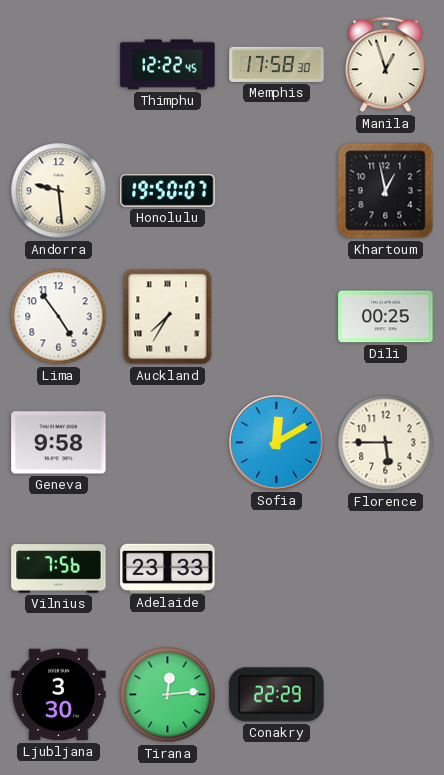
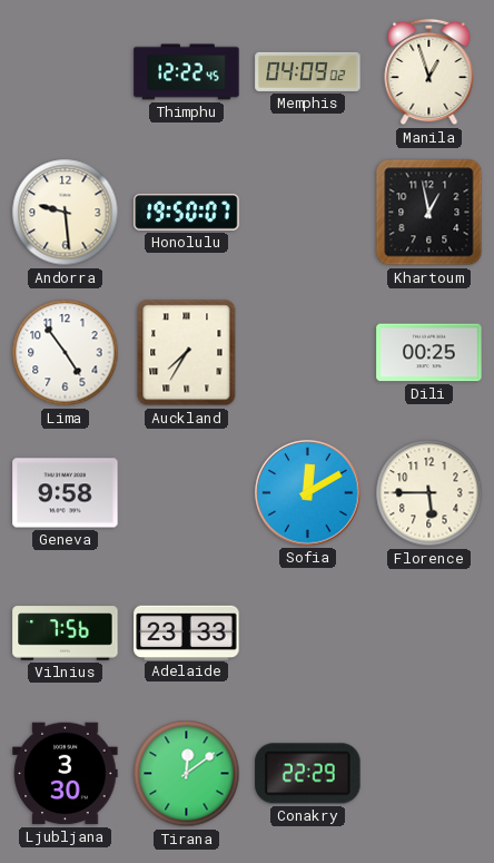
Memphis: 17:58 -> 04:09 (308, 71)
Tirana: 12:14 -> 12:09 (187, 774)
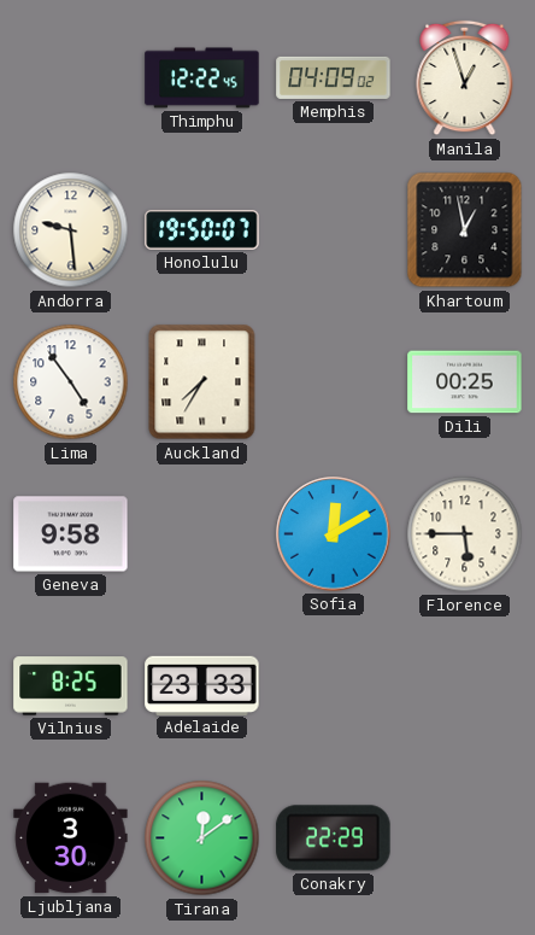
Vilnius: 7:56 -> 8:25 (71, 686)
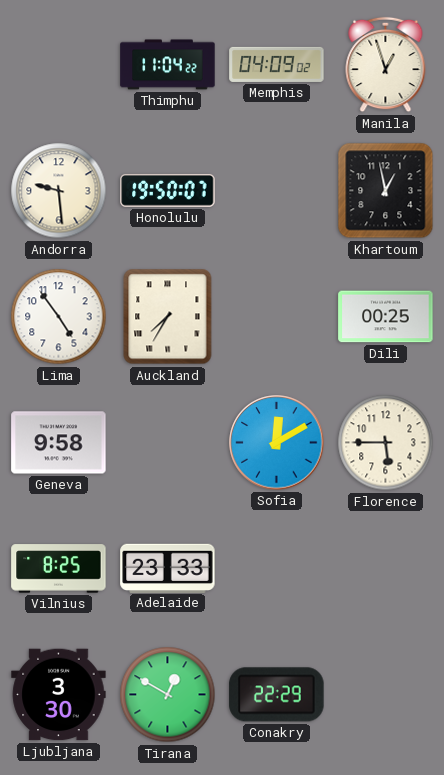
Thimphu: 12:22 -> 11:04 (168, 65)
Tirana: 12:09 -> 12:50 (168, 695)
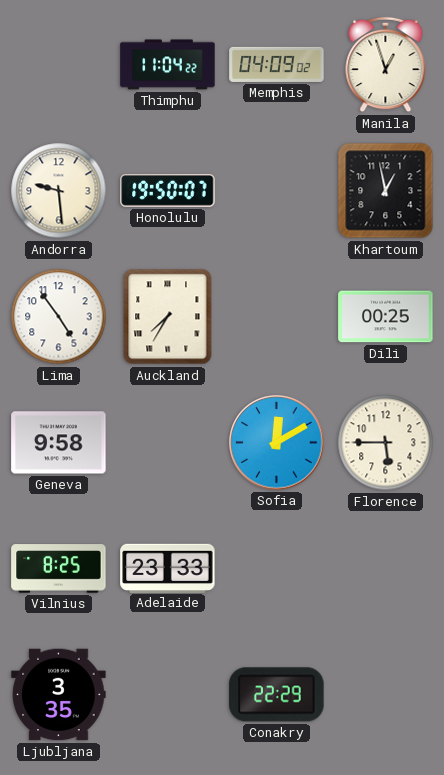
Ljubljana: 3:30 -> 3:35 (59, 695)
Tirana: 12:50 -> none (168, 695)
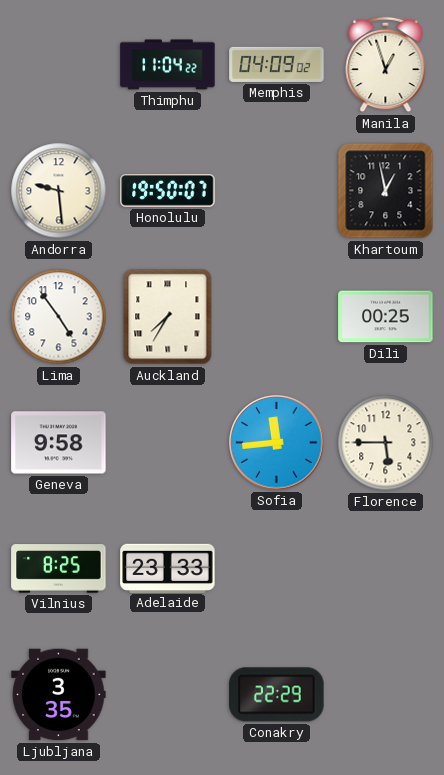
Sofia: 12:10 -> 11:44 (277, 443)
